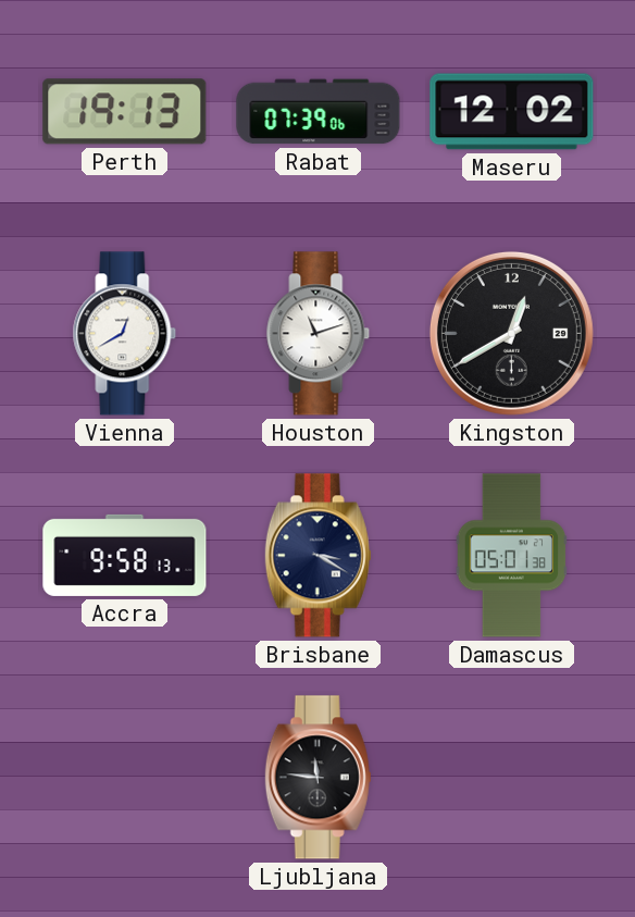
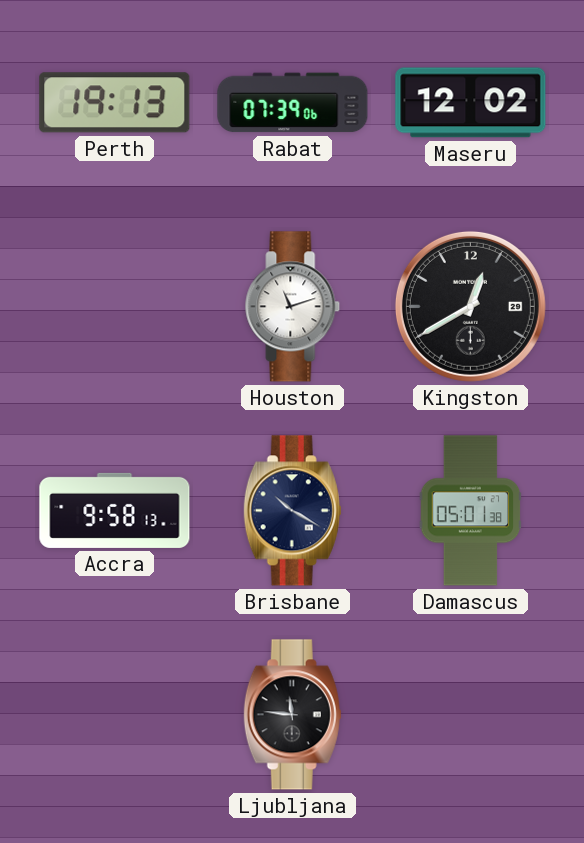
Vienna: 12:40 -> none (125, 334)
Brisbane: 3:20 -> 10:20 (292, 511)
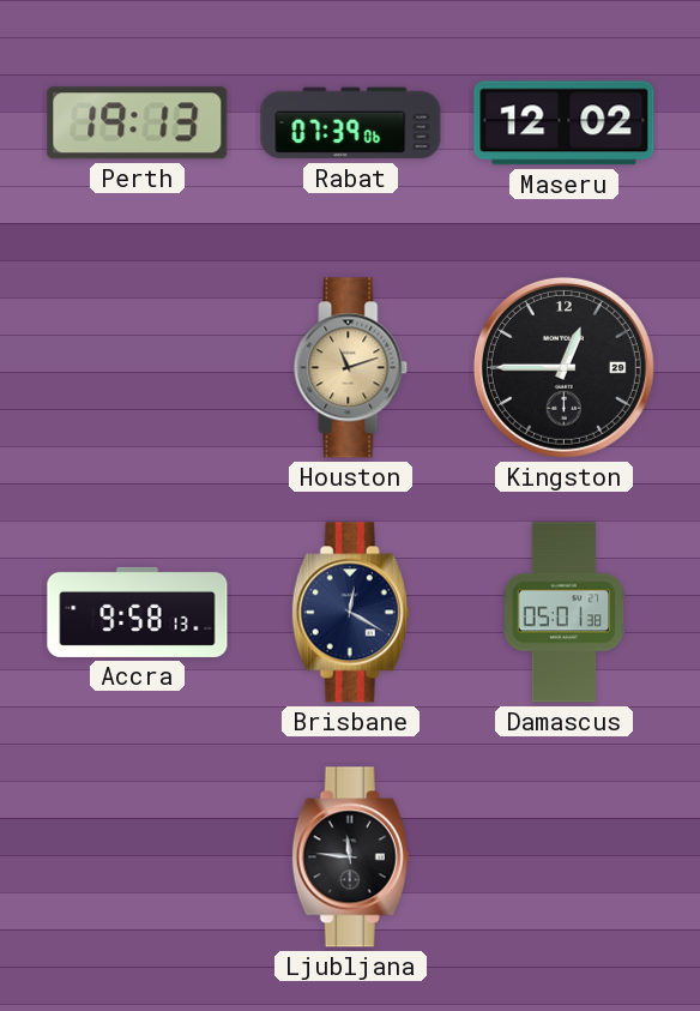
Houston dial: white -> champagne (351, 368)
Kingston: 12:40 -> 12:45 (563, 367)
Brisbane: 10:20 -> 12:20 (350, 613)
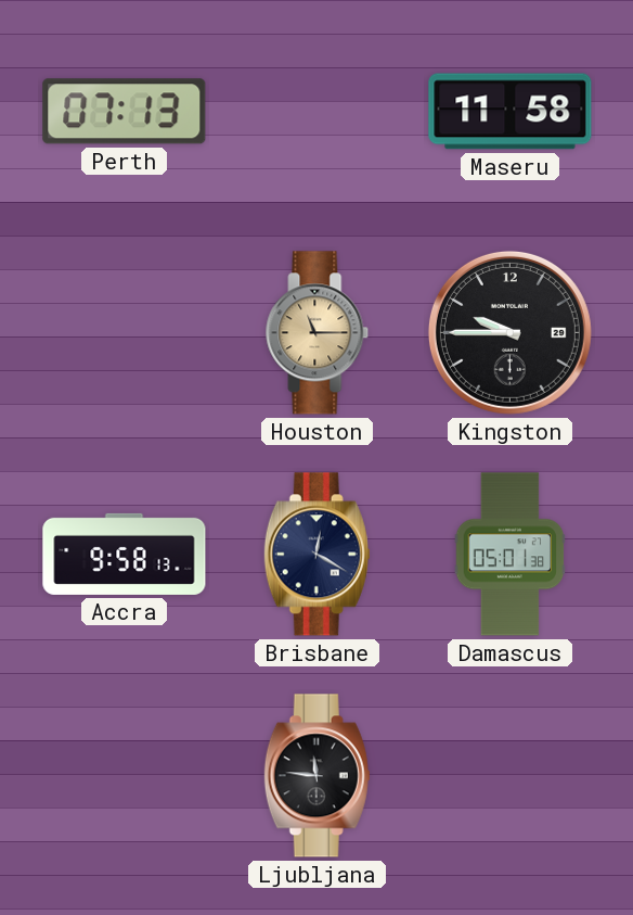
Perth: 19:13 -> 07:13 (125, 112)
Rabat: 07:39 -> none (351, 124)
Maseru: 12:02 -> 11:58 (511, 112)
Houston: 11:12 -> 11:15 (318, 333)
Kingston: 12:45 -> 9:45 (509, 332)
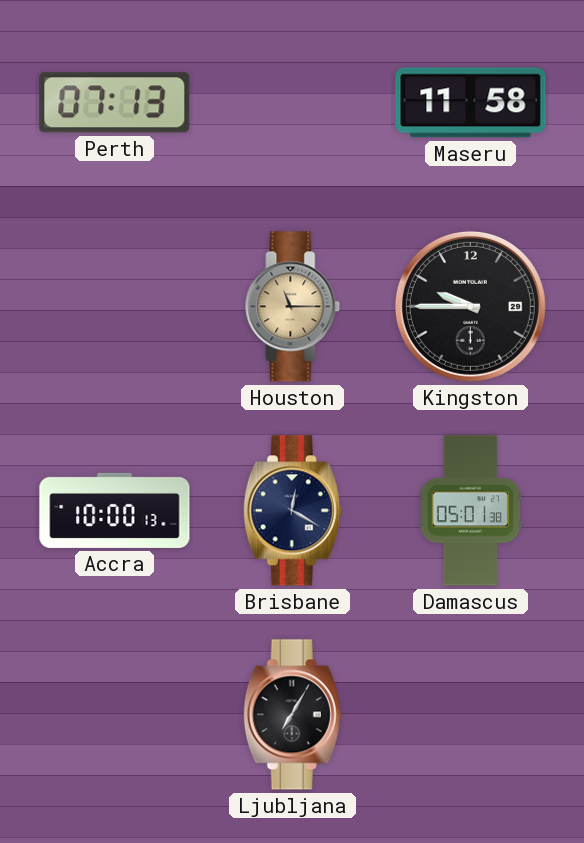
Accra: 9:58 -> 10:00 (115, 510)
Ljubljana: 11:46 -> 7:05 (292, 715)
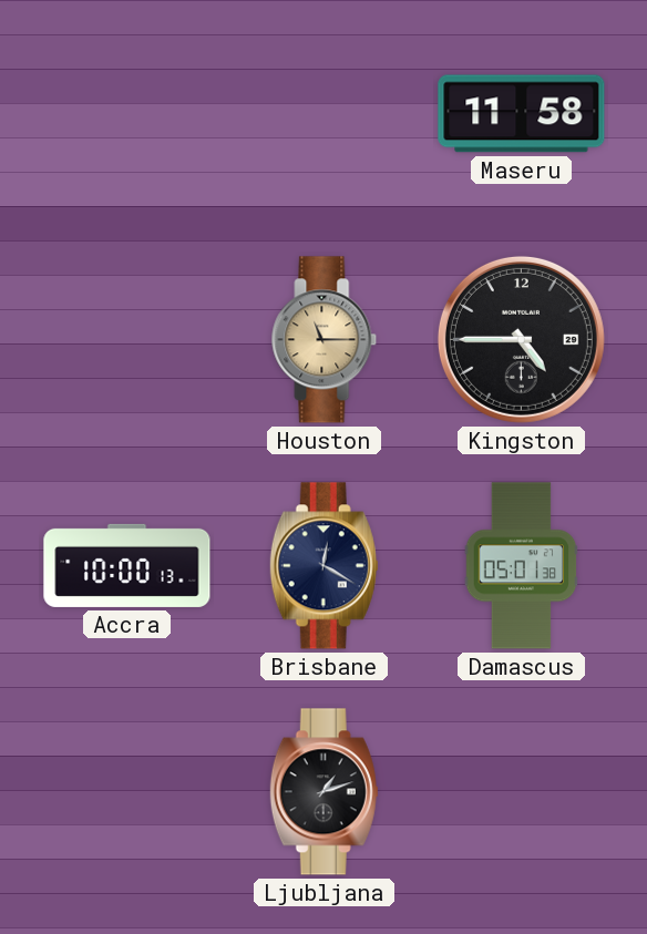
Perth: 07:13 -> none (115, 103)
Kingston: 9:45 -> 4:45 (521, 339)
Ljubljana: 7:05 -> 1:12 (323, 792)
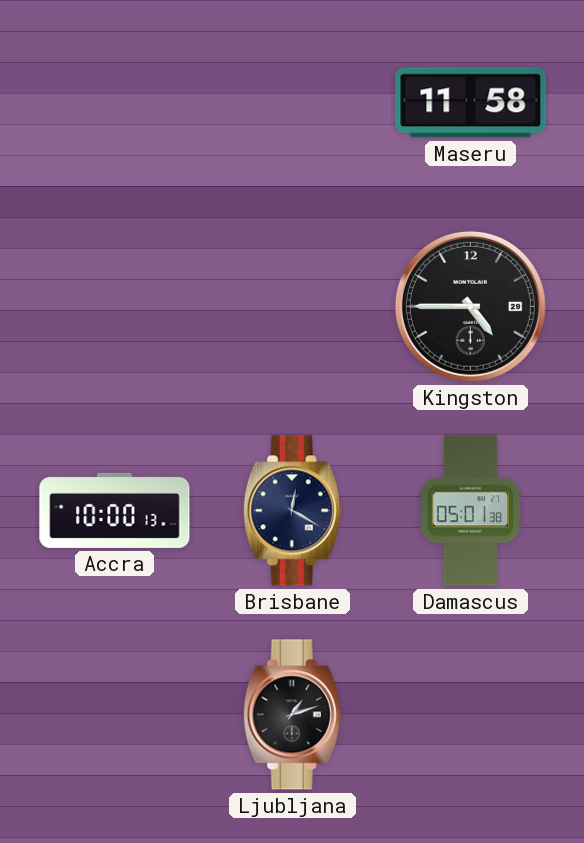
Houston: 11:15 -> none (325, 340)
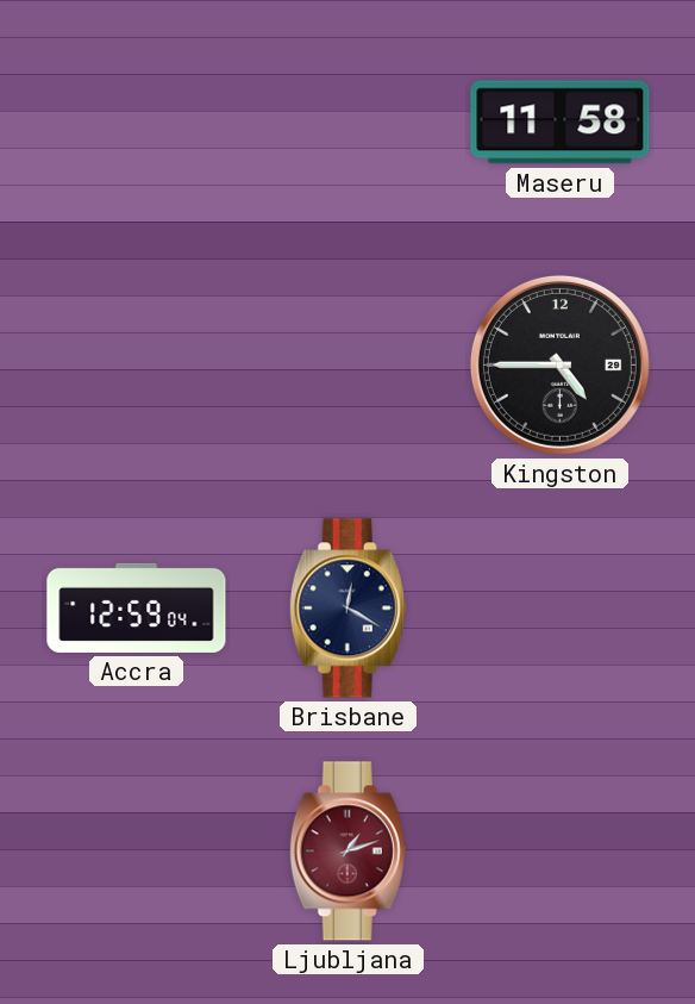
Accra: 10:00 -> 12:59 (137, 607)
Damascus: 05:01 -> none (471, 511)
Ljubljana dial: black -> burgundy (347, 852)
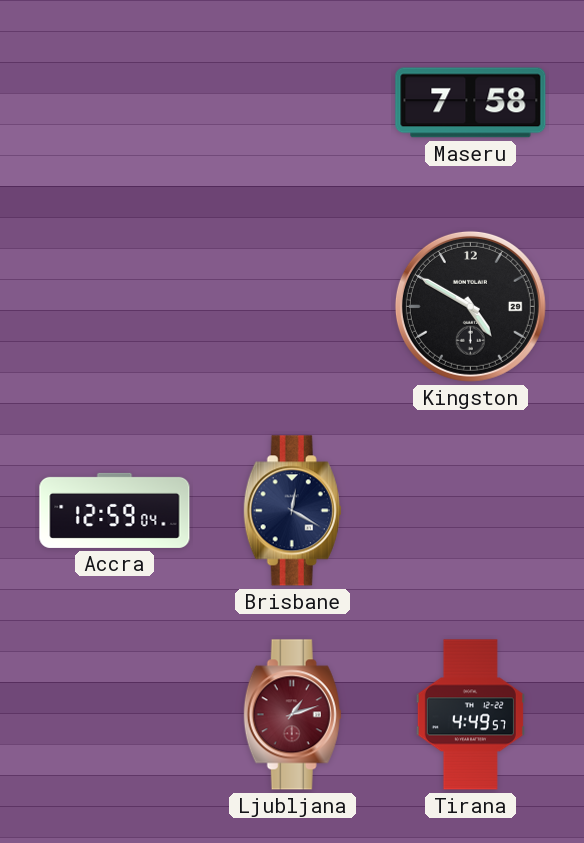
Maseru: 11:58 -> 7:58 (471, 103)
Kingston: 4:45 -> 4:50 (470, 306)
Tirana: none -> 4:49 (470, 715)
